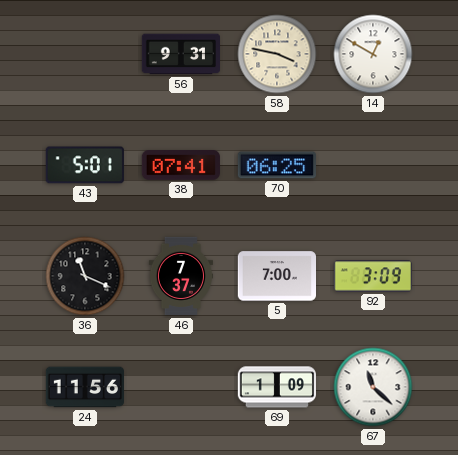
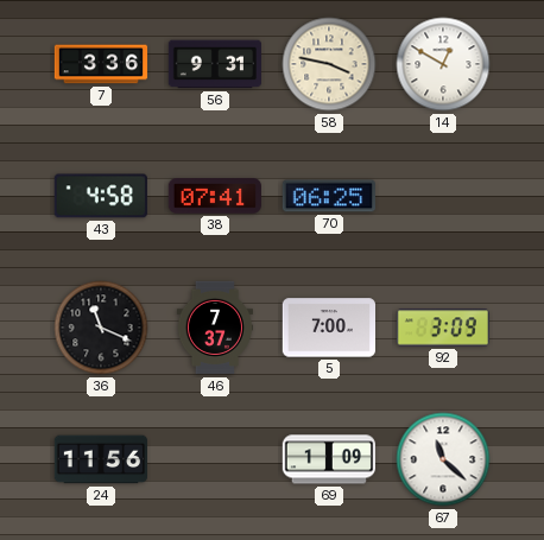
7: none -> 3:36 (101, 64)
43: 5:01 -> 4:58 (101, 196)
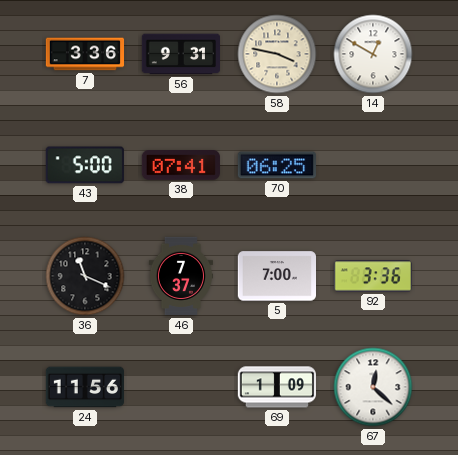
43: 4:58 -> 5:00 (85, 165)
92: 3:09 -> 3:36 (372, 276)
67: 11:22 -> 12:22 (373, 387)
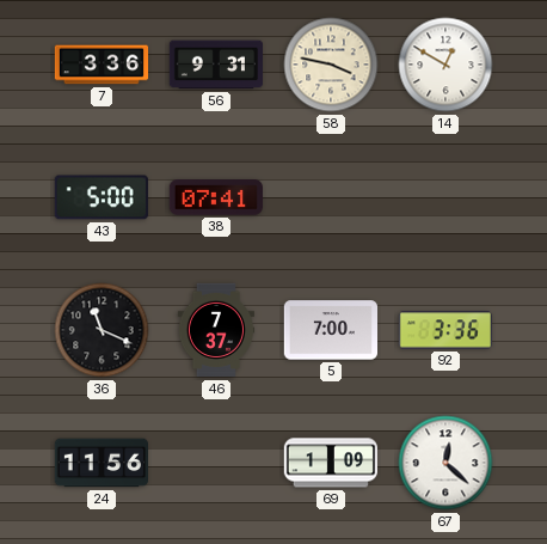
70: 06:25 -> none (276, 165)
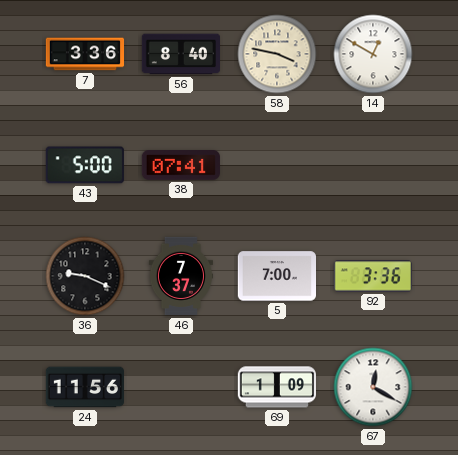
56: 9:31 -> 8:40 (180, 54)
36: 11:19 -> 9:19 (85, 276)
67: 12:22 -> 12:20 (373, 387)
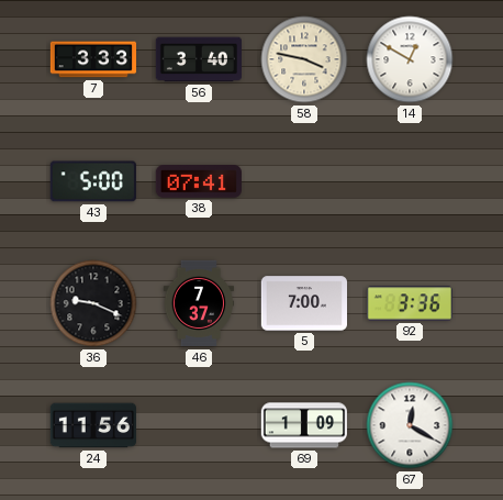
7: 3:36 -> 3:33 (93, 59)
56: 8:40 -> 3:40 (198, 59)
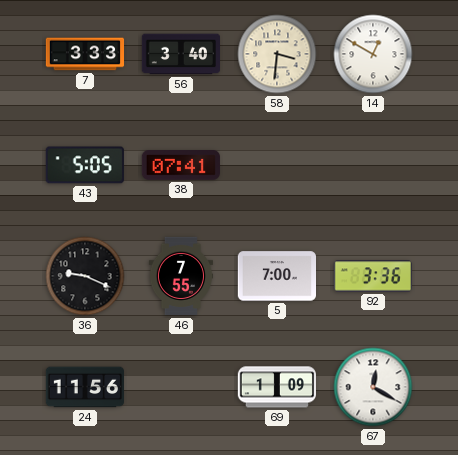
58: 3:47 -> 3:31 (277, 54)
43: 5:00 -> 5:05 (85, 165)
46: 7:37 -> 7:55 (180, 276)
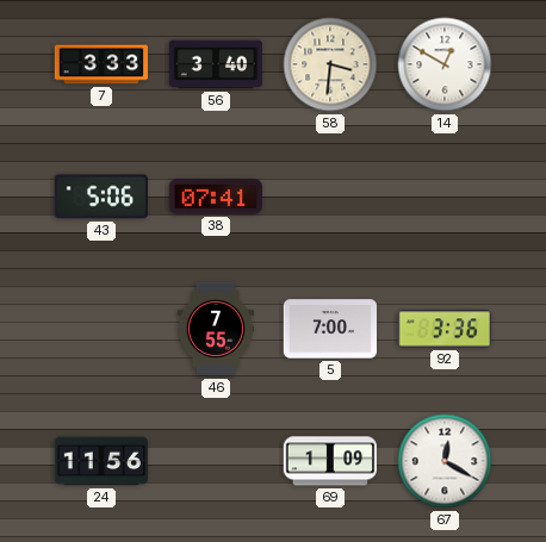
43: 5:05 -> 5:06 (101, 197)
36: 9:19 -> none (85, 276)
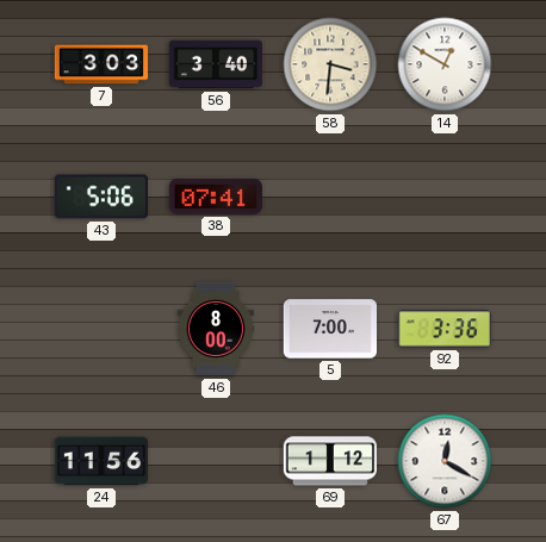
7: 3:33 -> 3:03 (101, 64)
46: 7:55 -> 8:00 (215, 329)
69: 1:09 -> 1:12 (329, 461)
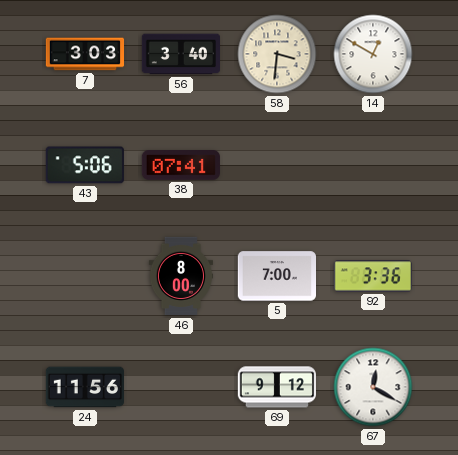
69: 1:12 -> 9:12 (276, 387)
